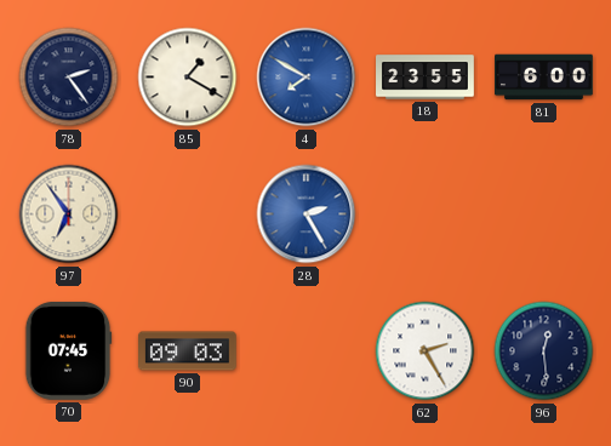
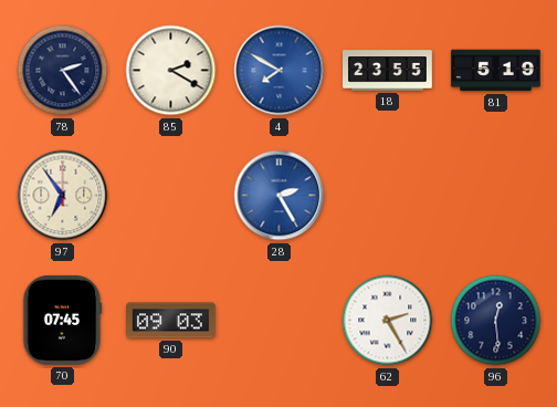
85: 1:20 -> 2:20 (171, 71)
81: 6:00 -> 5:19 (496, 71)
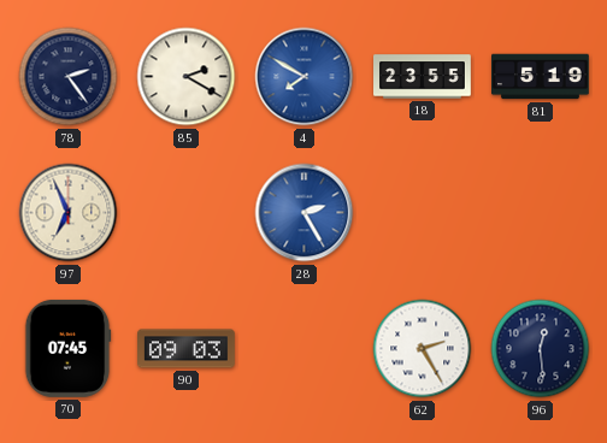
97: 6:54 -> 6:56 (69, 213)
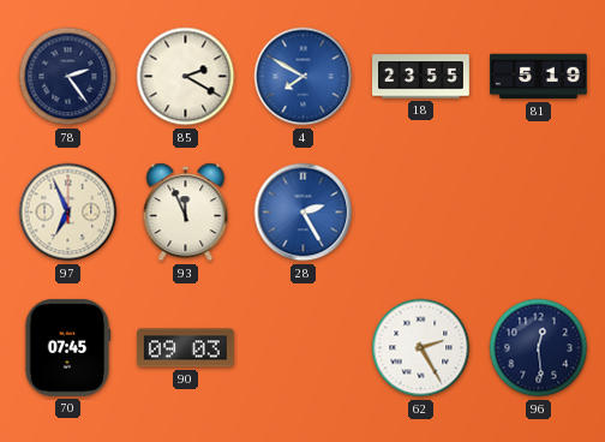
93: none -> 11:56 (186, 213)
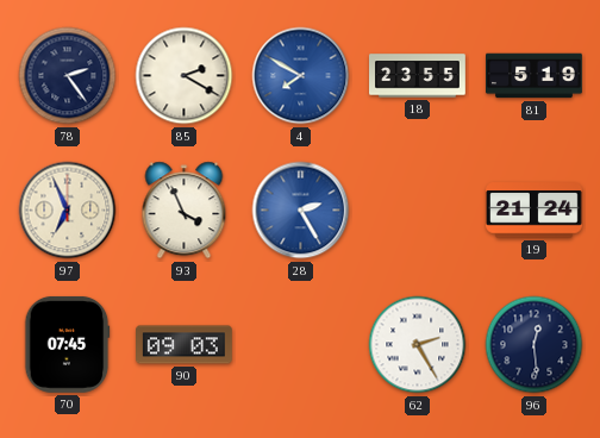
93: 11:56 -> 3:56 (185, 211)
19: none -> 21:24 (535, 211)
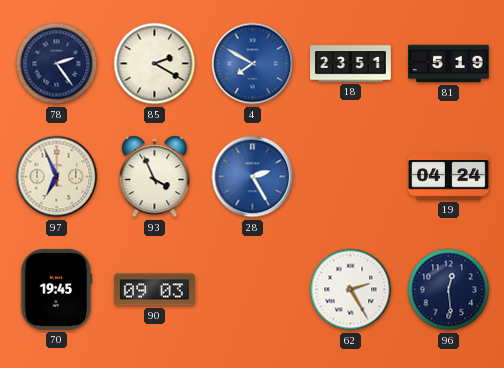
18: 23:55 -> 23:51 (351, 64)
19: 21:24 -> 04:24 (449, 177)
70: 07:45 -> 19:45 (56, 290)
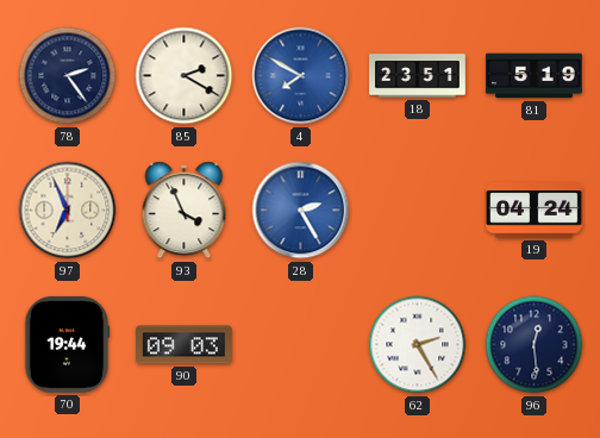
70: 19:45 -> 19:44 (67, 345)
